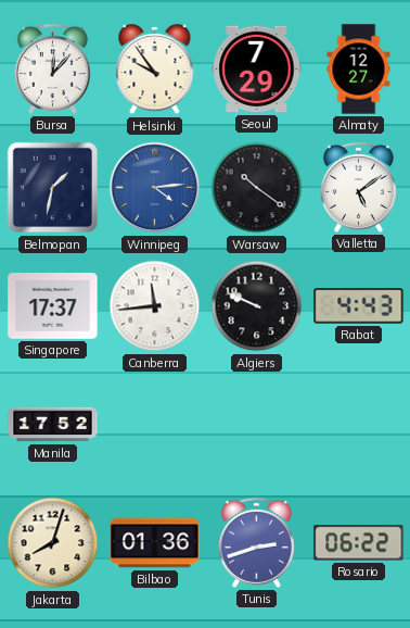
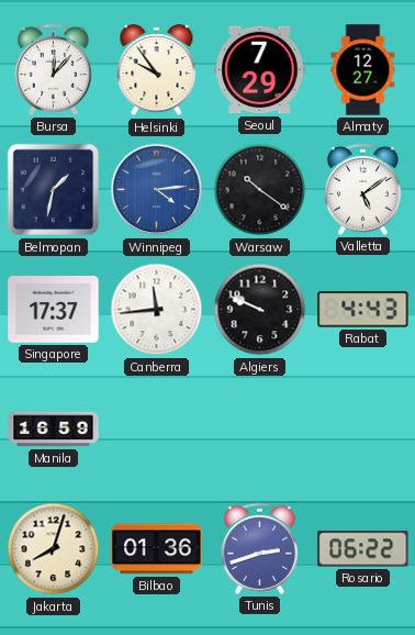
Manila: 17:52 -> 16:59 (54, 430)
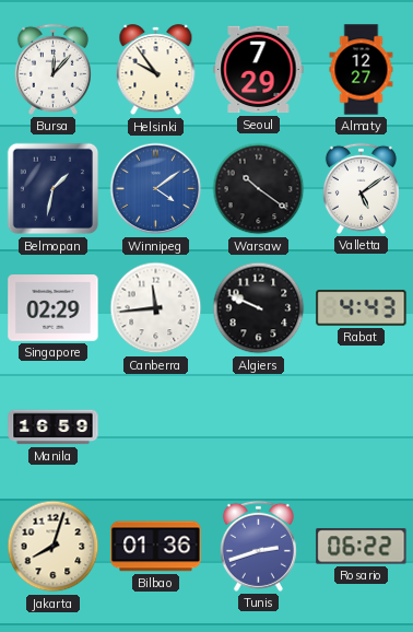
Winnipeg: 4:14 -> 4:09 (156, 189)
Singapore: 17:37 -> 02:29 (54, 308)
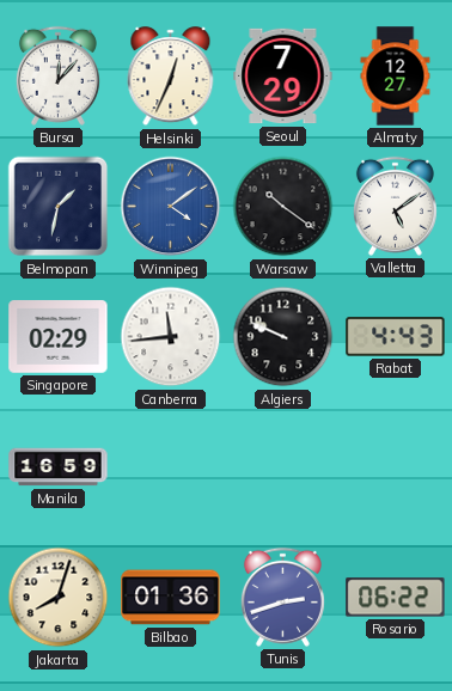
Helsinki: 9:54 -> 12:34 (171, 77)
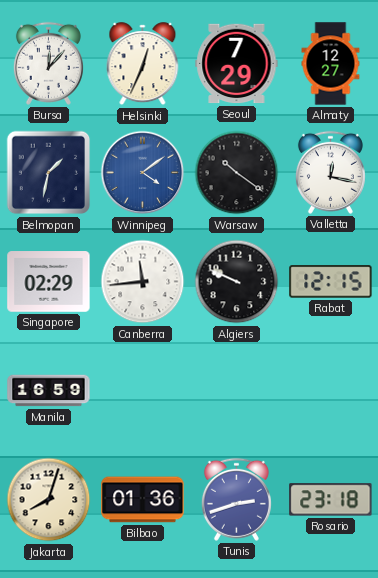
Valletta: 5:09 -> 12:17 (330, 172)
Rabat: 4:43 -> 12:15 (331, 282)
Rosario: 06:22 -> 23:18 (331, 500)
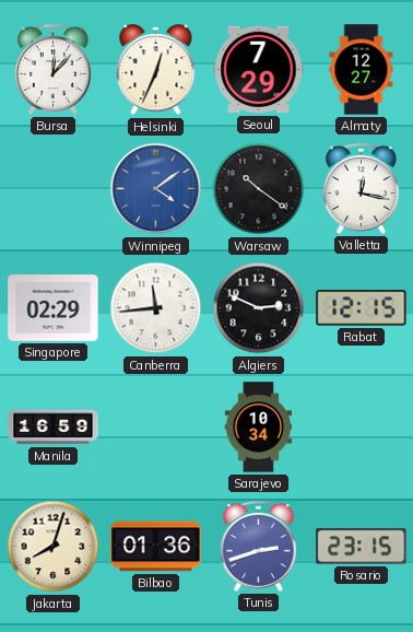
Belmopan: 1:32 -> none (49, 173)
Algiers: 9:49 -> 2:49 (259, 308)
Sarajevo: none -> 10:34 (259, 428)
Rosario: 23:18 -> 23:15 (362, 547)
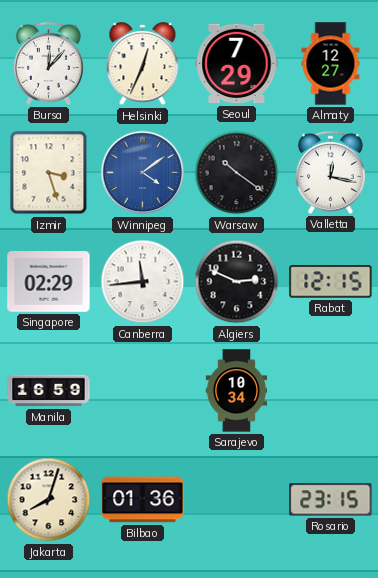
Izmir: none -> 3:27 (49, 173)
Tunis: 2:42 -> none (258, 546)
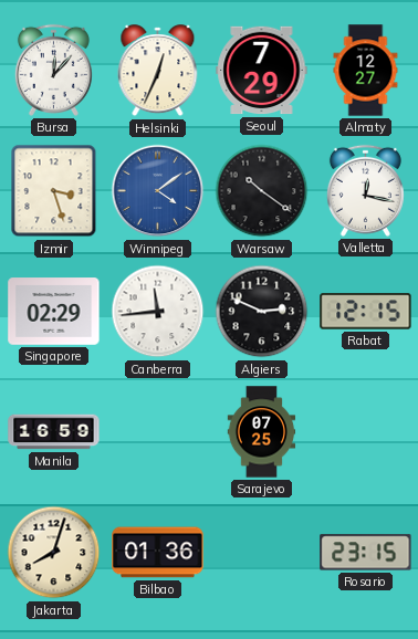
Sarajevo: 10:34 -> 07:25 (262, 432)
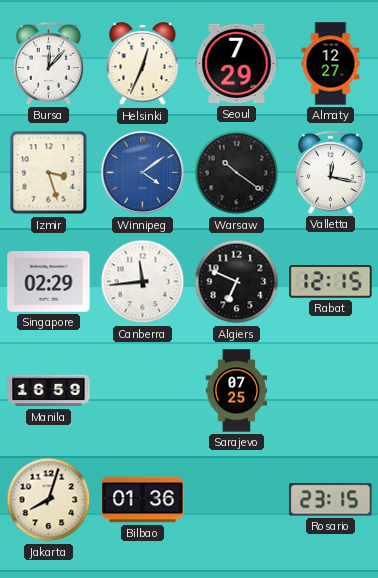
Algiers: 2:49 -> 6:49 (237, 282)
